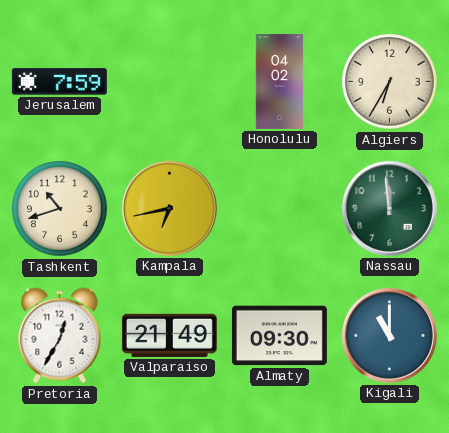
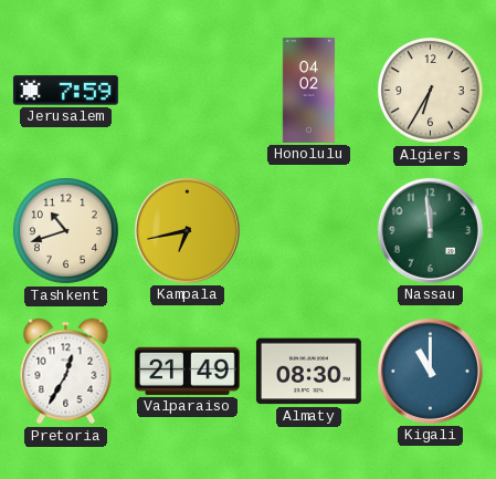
Almaty: 09:30 -> 08:30 (308, 372)
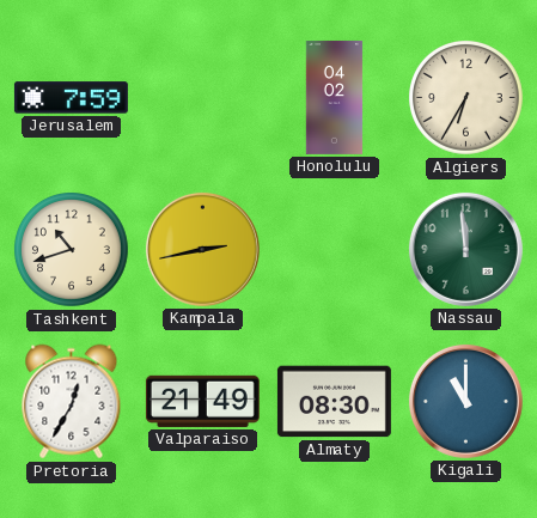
Kampala: 6:43 -> 2:43 (202, 249)
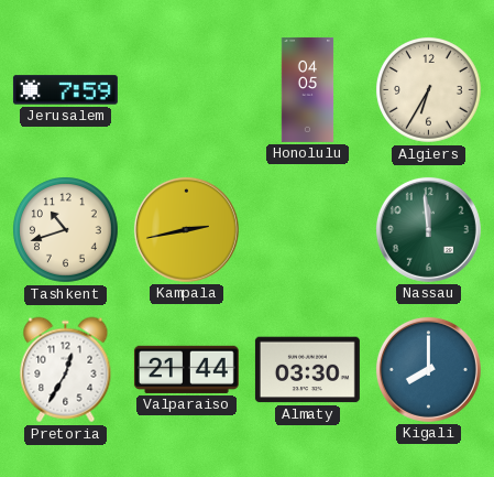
Honolulu: 04:02 -> 04:05 (308, 89)
Valparaiso: 21:49 -> 21:44 (186, 369)
Almaty: 08:30 -> 03:30 (307, 370)
Kigali: 11:00 -> 8:00 (428, 369)
